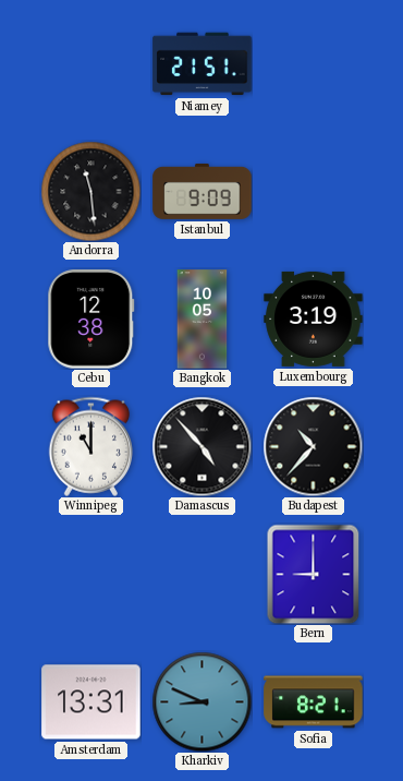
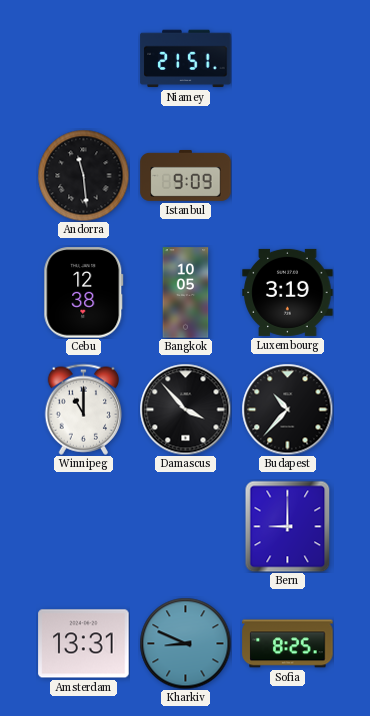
Damascus: 4:53 -> 3:53 (185, 409)
Sofia: 8:21 -> 8:25 (288, 644)
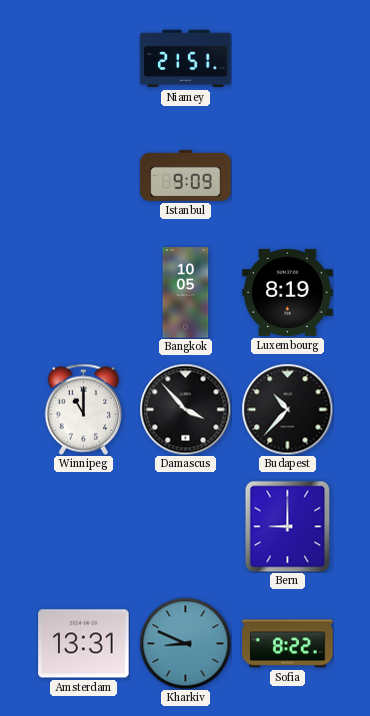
Andorra: 11:29 -> none (83, 175)
Cebu: 12:38 -> none (84, 293)
Luxembourg: 3:19 -> 8:19 (288, 292)
Sofia: 8:25 -> 8:22 (288, 644)
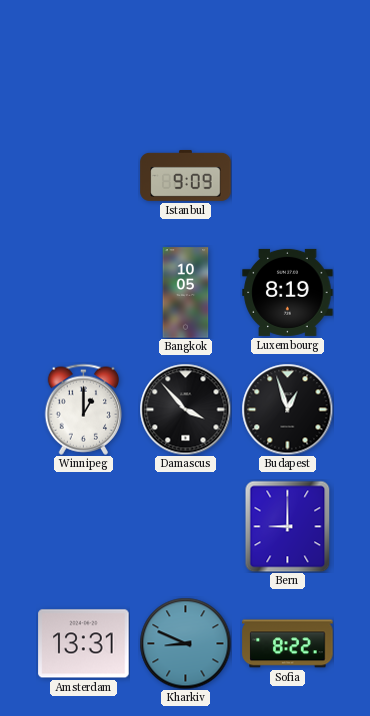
Niamey: 21:51 -> none (186, 59)
Winnipeg: 11:00 -> 1:00 (84, 409)
Budapest: 10:37 -> 12:57 (287, 409)
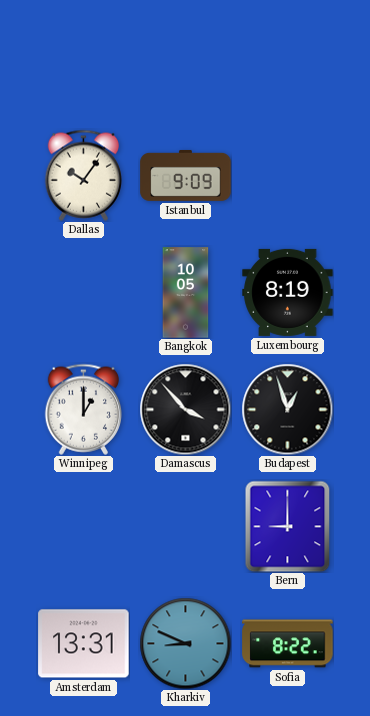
Dallas: none -> 10:06 (84, 175)
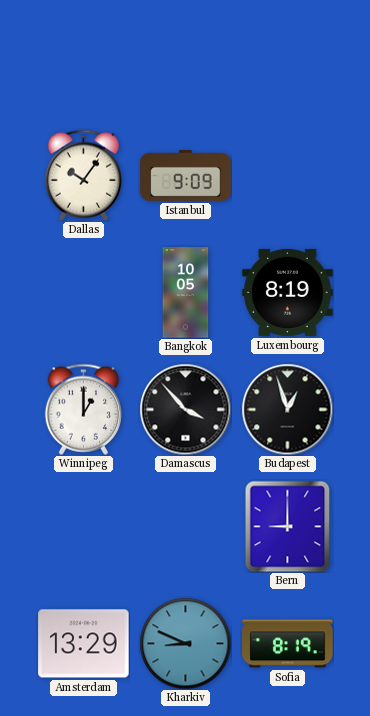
Amsterdam: 13:31 -> 13:29 (84, 644)
Sofia: 8:22 -> 8:19 (288, 644)
